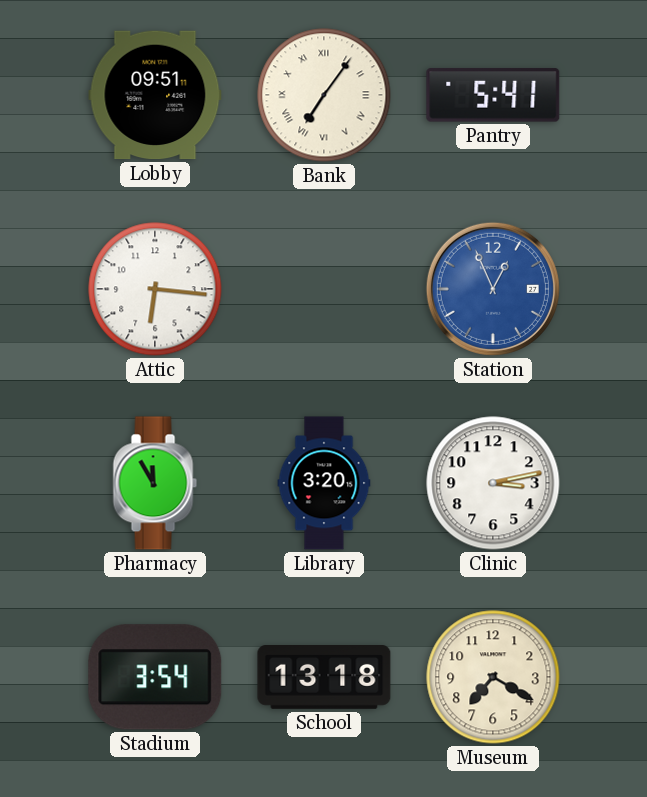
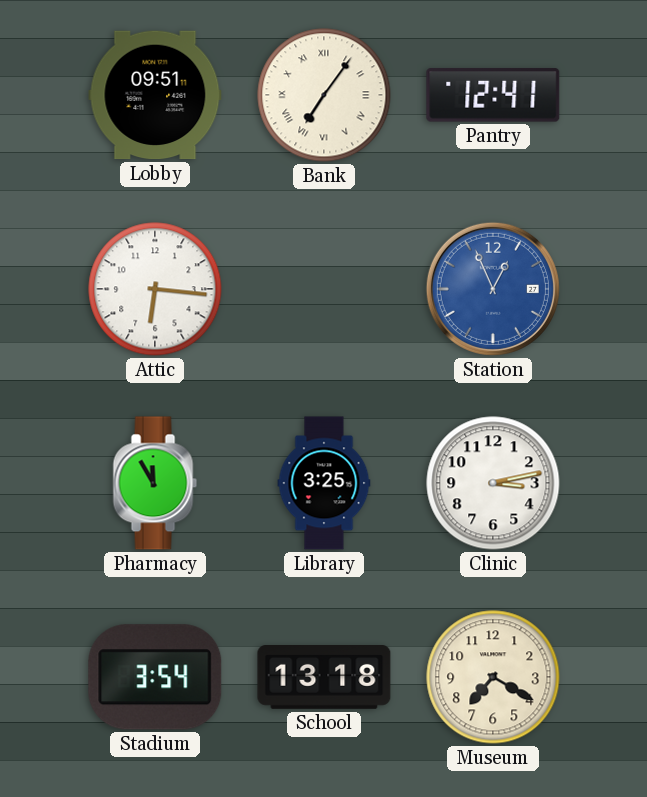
Pantry: 5:41 -> 12:41 (493, 95)
Library: 3:20 -> 3:25 (324, 483)
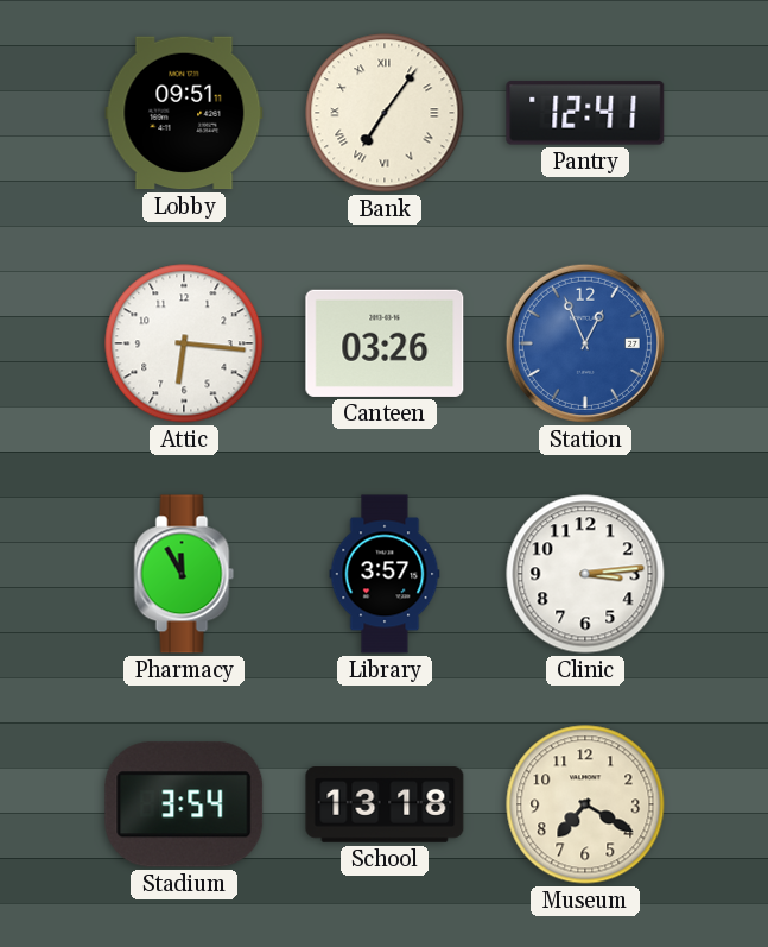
Canteen: none -> 03:26 (385, 343)
Library: 3:25 -> 3:57 (385, 574)
Clinic: 3:13 -> 3:14 (585, 574)
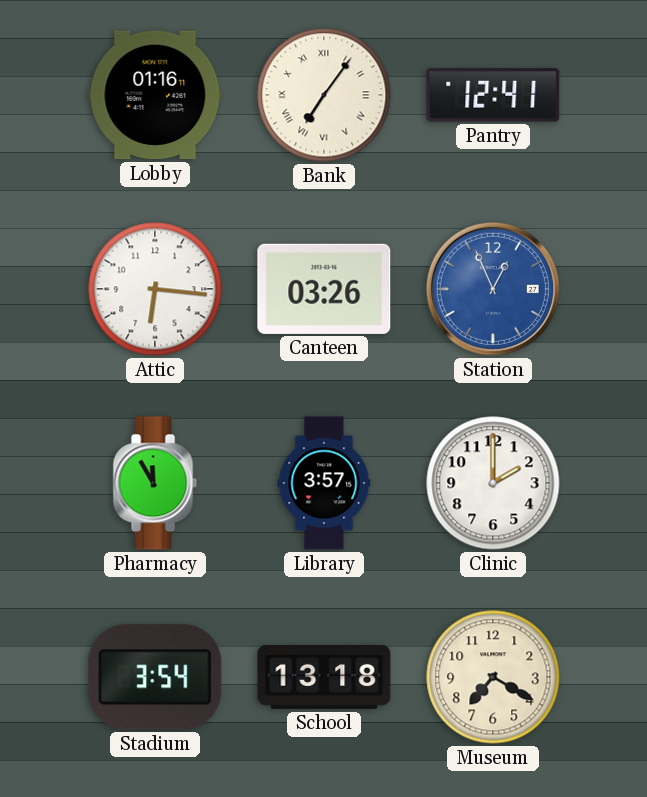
Lobby: 09:51 -> 01:16 (155, 95)
Clinic: 3:14 -> 2:00 (493, 483)
